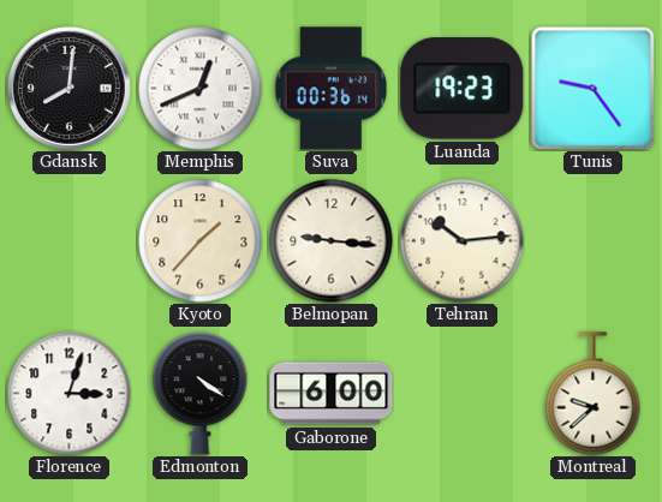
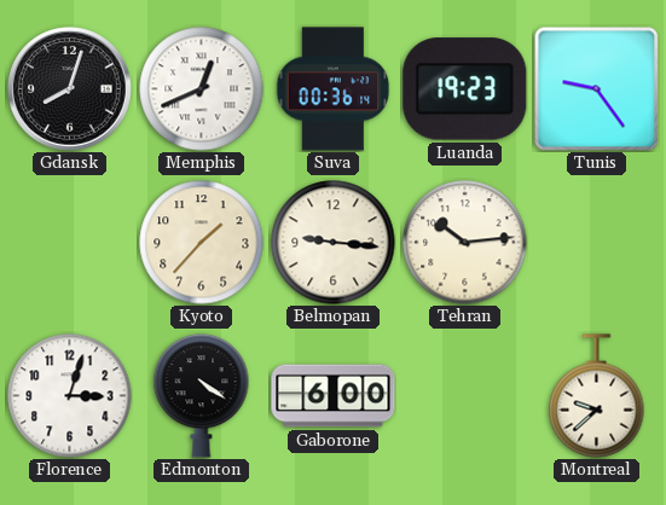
Gdansk: 8:01 -> 8:03 (70, 89)
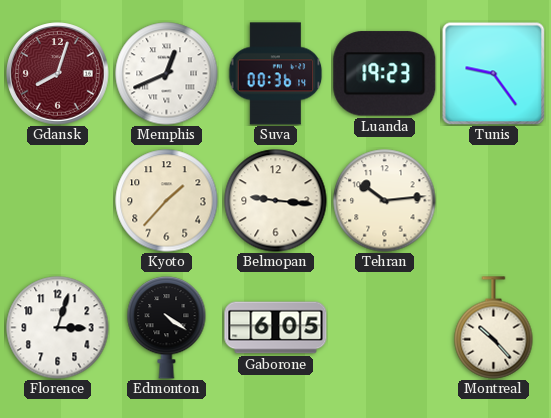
Gdansk dial: black -> burgundy (58, 74)
Gaborone: 6:00 -> 6:05 (276, 328)
Montreal: 9:38 -> 10:23 (494, 328)
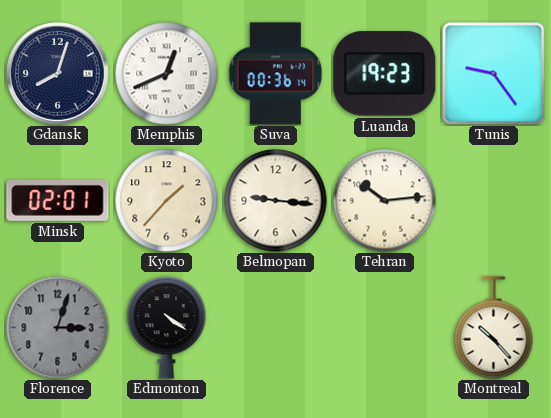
Gdansk dial: burgundy -> navy (58, 74)
Minsk: none -> 02:01 (58, 200)
Florence dial: white -> grey (58, 328)
Gaborone: 6:05 -> none (276, 328)
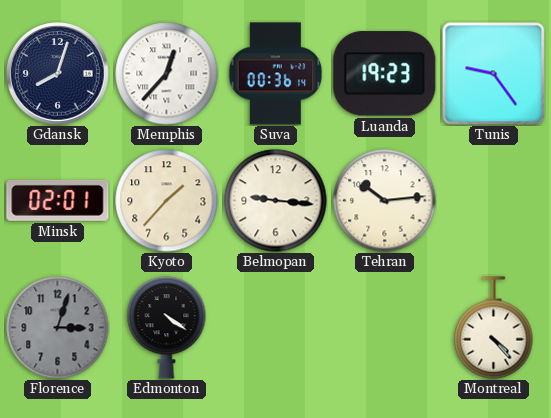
Memphis: 12:41 -> 12:37 (167, 74)
Montreal: 10:23 -> 4:23 (494, 328)
